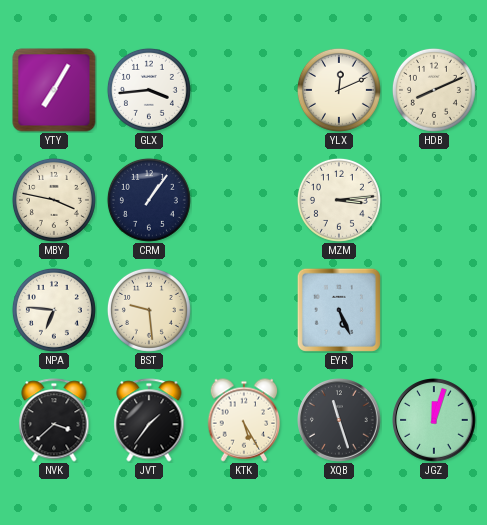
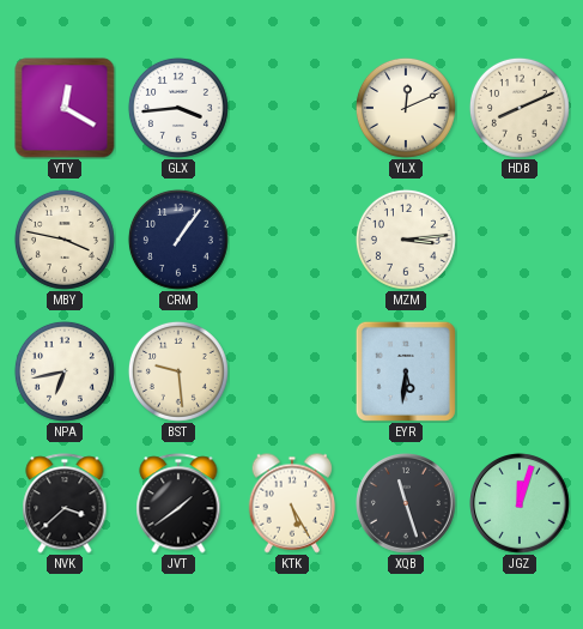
YTY: 7:05 -> 12:20 (65, 108)
NPA: 6:46 -> 6:43 (65, 371)
EYR: 5:26 -> 5:31 (406, 371)
JVT: 1:36 -> 1:39 (178, 503)
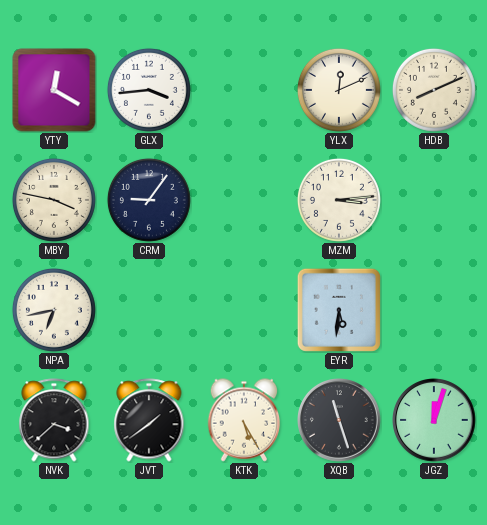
CRM: 1:06 -> 9:06 (149, 200)
BST: 9:29 -> none (178, 371)
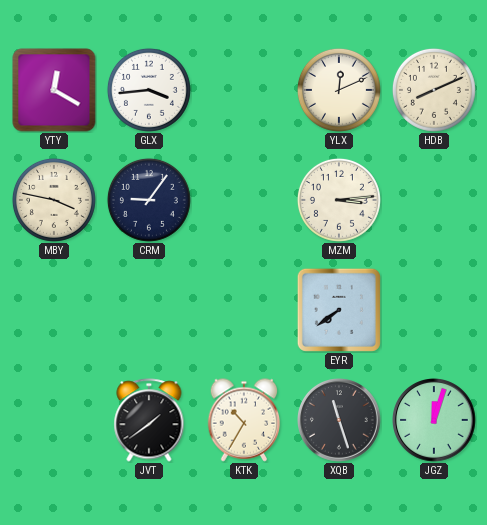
NPA: 6:43 -> none (54, 310)
EYR: 5:31 -> 7:39 (339, 310)
NVK: 3:38 -> none (54, 420)
KTK: 5:25 -> 10:35 (244, 420)
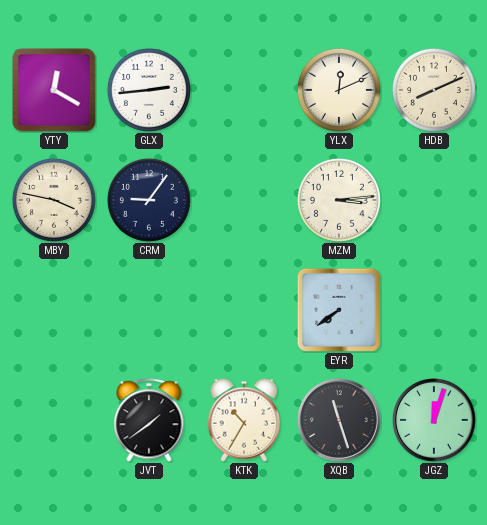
GLX: 3:44 -> 2:44 (149, 90)
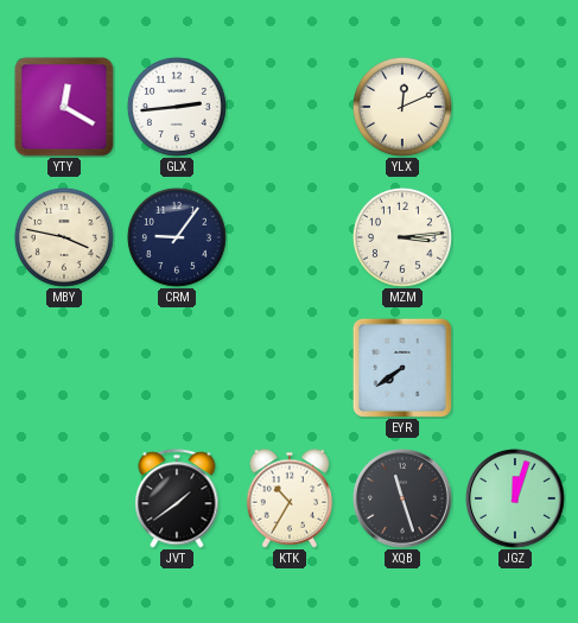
HDB: 8:11 -> none (434, 90)
